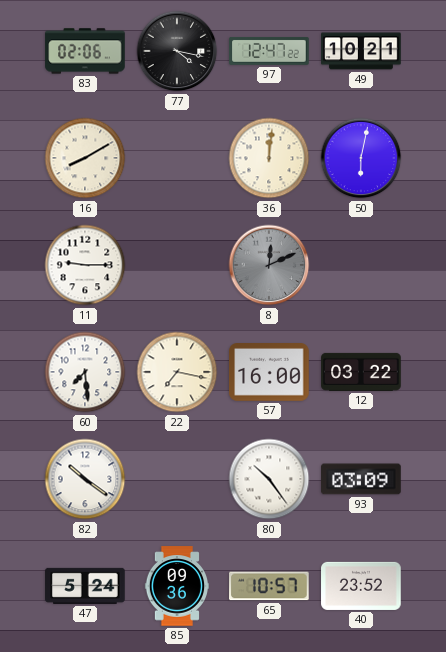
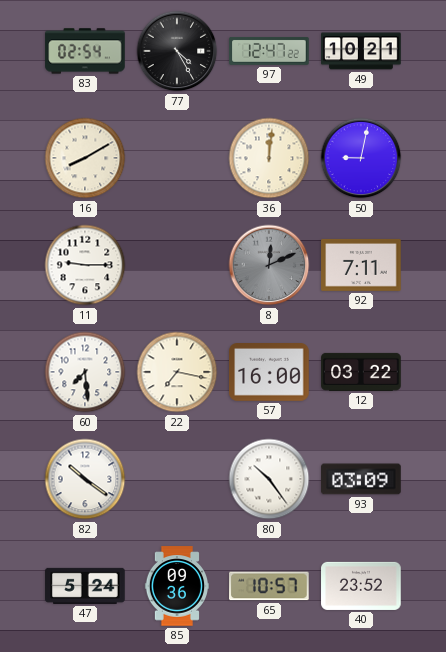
83: 02:06 -> 02:54 (85, 51)
77: 4:17 -> 4:25 (177, 51)
50: 6:02 -> 9:02 (361, 158)
92: none -> 7:11 (361, 265)
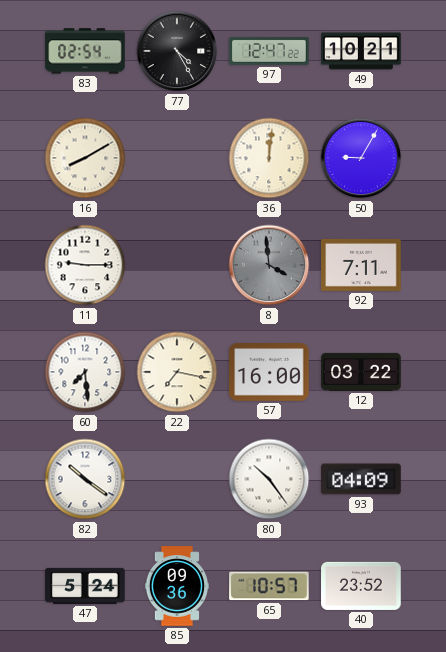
50: 9:02 -> 9:05 (361, 158)
8: 12:11 -> 3:59 (269, 265)
93: 03:09 -> 04:09 (361, 479)
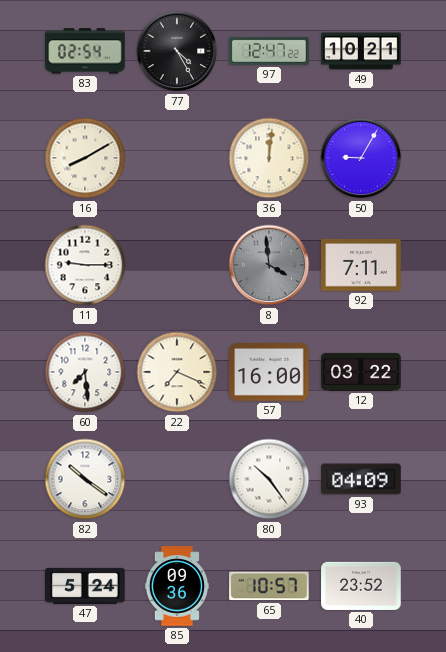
22: 7:17 -> 7:19 (177, 372)
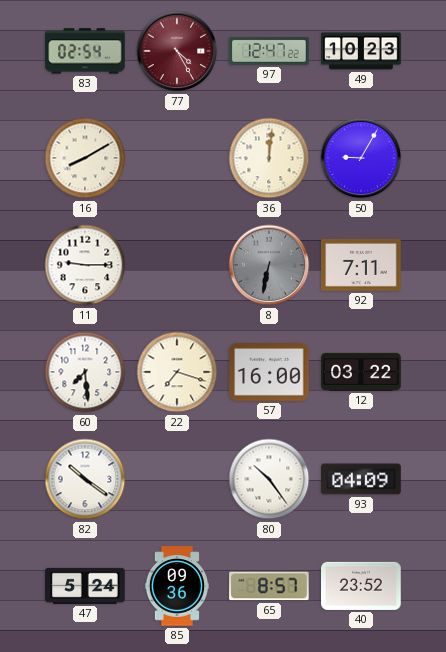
77 dial: black -> burgundy (177, 51)
49: 10:21 -> 10:23 (361, 51)
8: 3:59 -> 6:32 (269, 265)
22: 7:19 -> 7:18 (177, 372)
65: 10:57 -> 8:57 (269, 586)
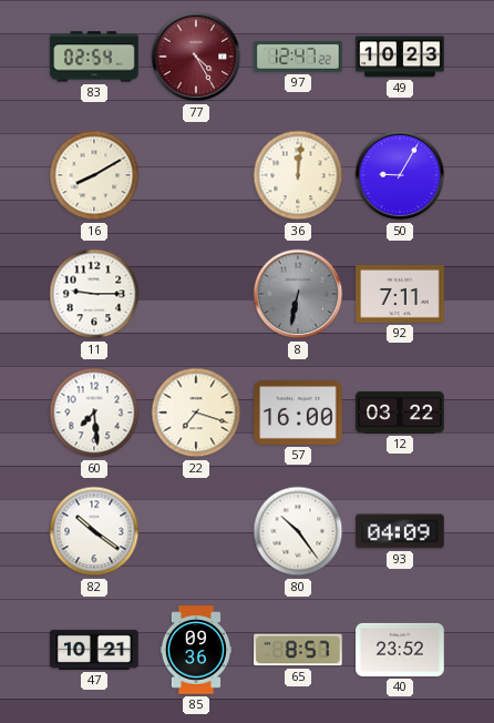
47: 5:24 -> 10:21 (94, 650)
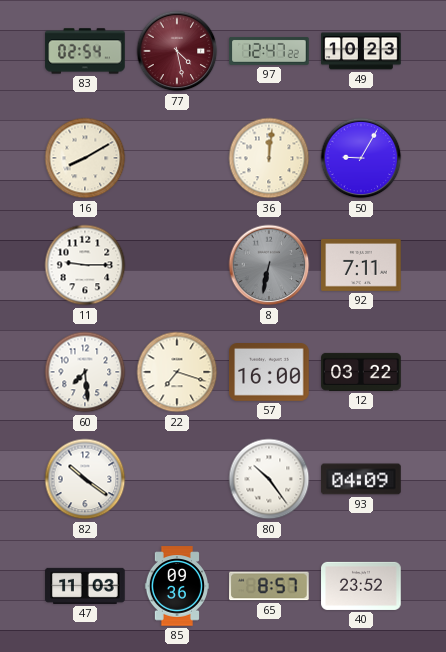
77: 4:25 -> 4:28 (177, 51)
47: 10:21 -> 11:03 (85, 586)
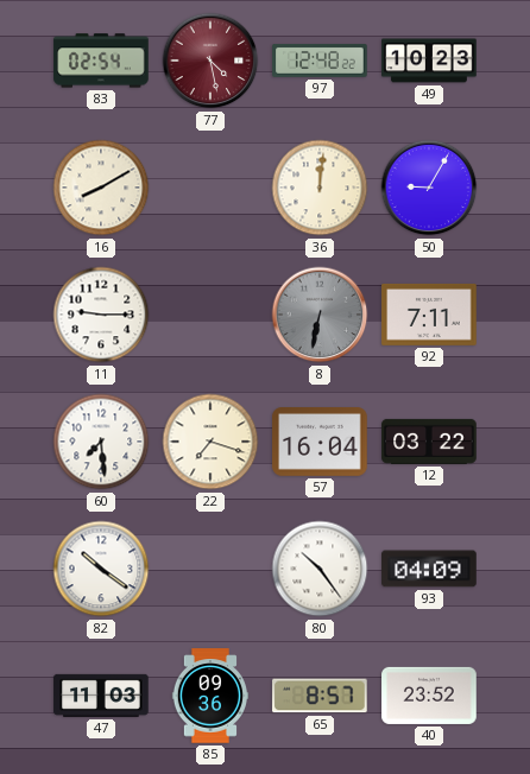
97: 12:47 -> 12:48 (320, 62)
57: 16:00 -> 16:04 (320, 443)
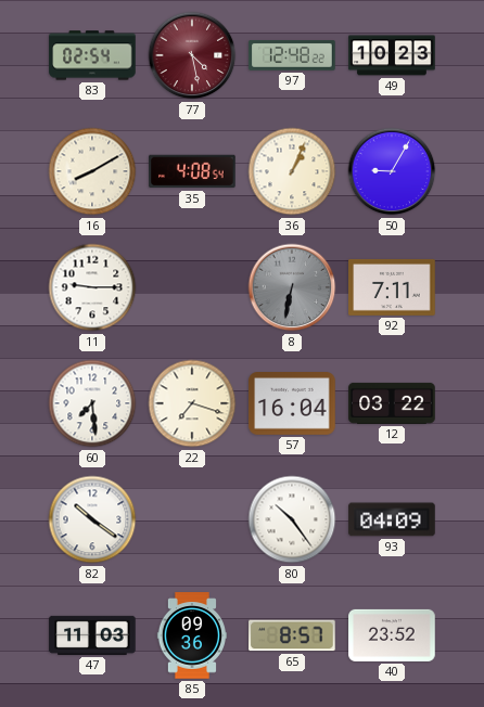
35: none -> 4:08 (192, 171)
36: 12:01 -> 1:04 (292, 171)
